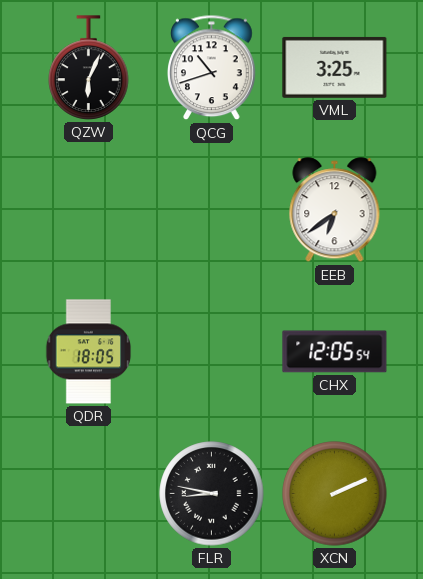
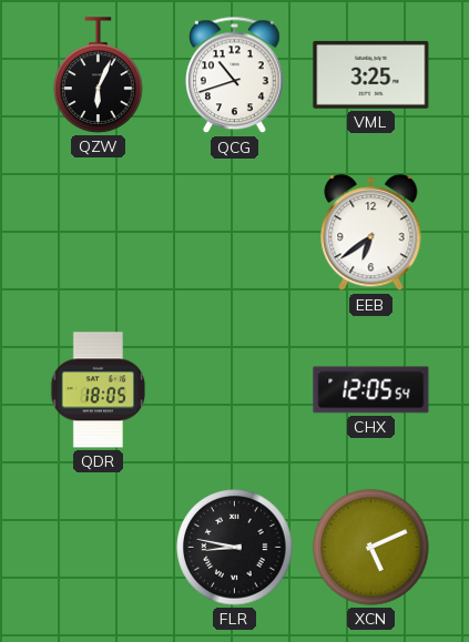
XCN: 2:11 -> 5:11 (371, 548)
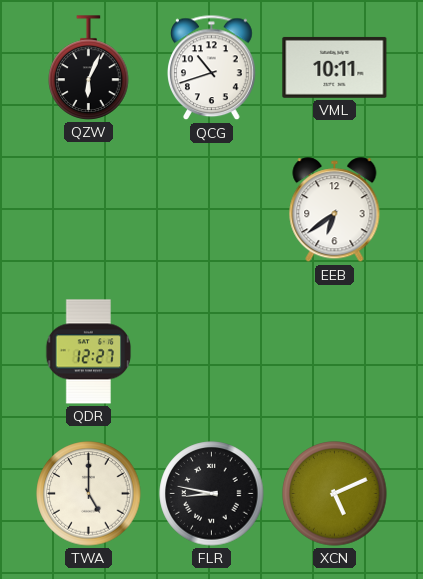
VML: 3:25 -> 10:11 (335, 67)
QDR: 18:05 -> 12:27 (89, 352)
CHX: 12:05 -> none (371, 390)
TWA: none -> 5:00 (89, 494)
